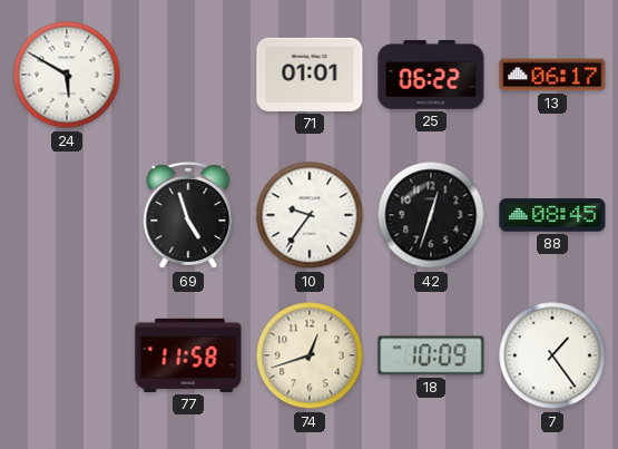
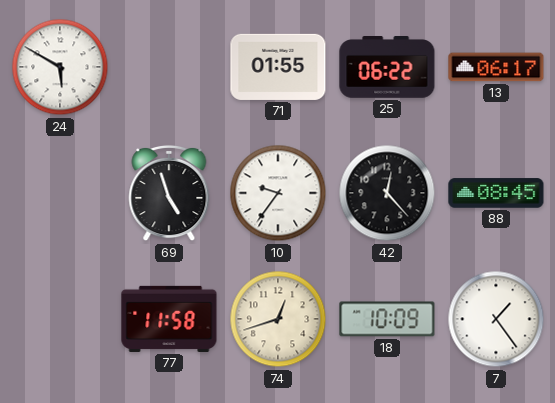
71: 01:01 -> 01:55 (278, 67)
42: 12:33 -> 12:23 (387, 193)
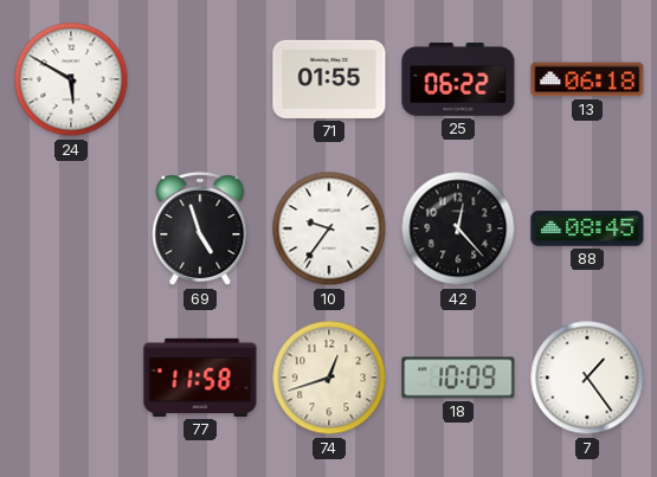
13: 06:17 -> 06:18 (587, 79)
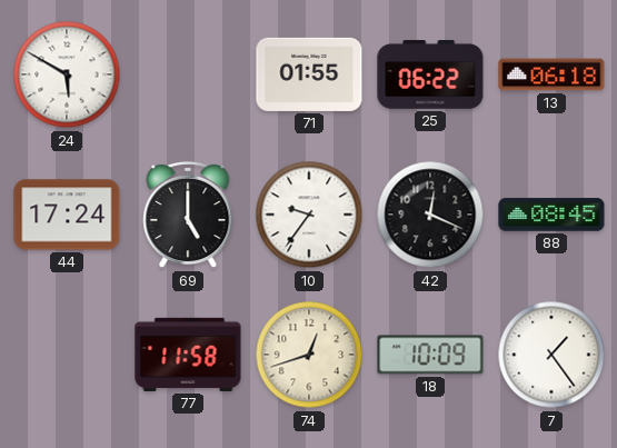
44: none -> 17:24 (67, 215)
69: 4:57 -> 5:00 (188, 215)
42: 12:23 -> 12:19 (430, 215)
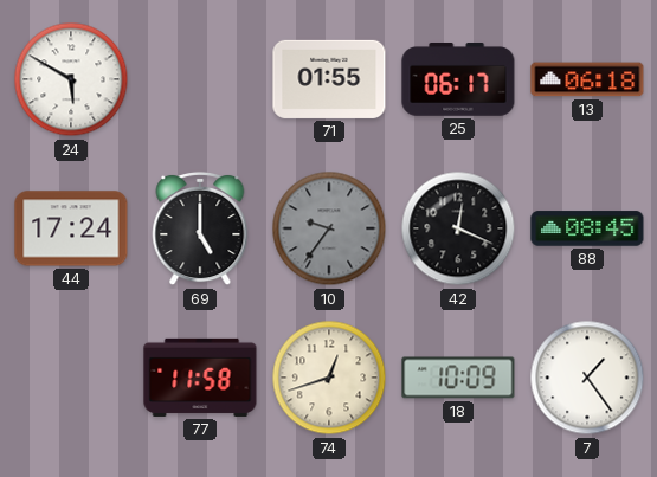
25: 06:22 -> 06:17 (458, 80)
10 dial: white -> grey (329, 228)
